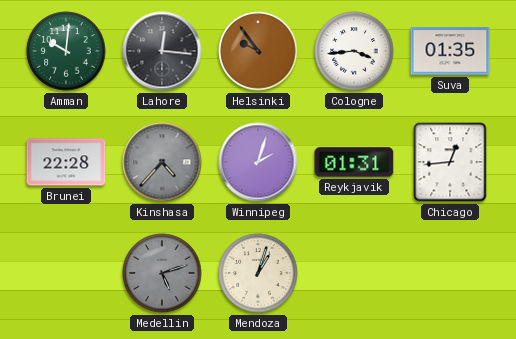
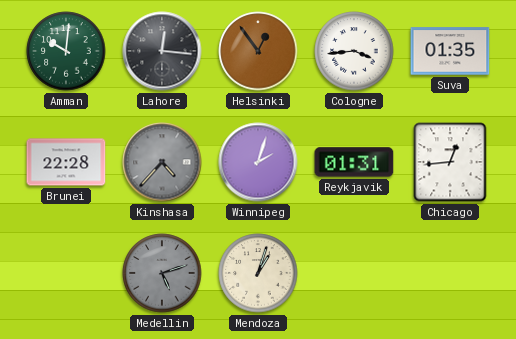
Helsinki: 9:54 -> 12:54 (258, 51)
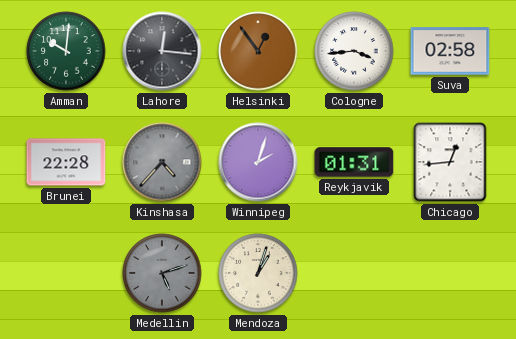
Suva: 01:35 -> 02:58 (450, 51)
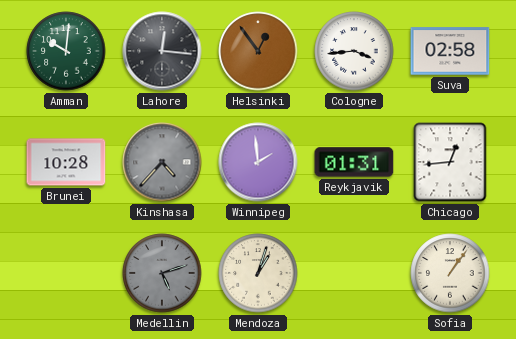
Brunei: 22:28 -> 10:28 (66, 162)
Winnipeg: 2:03 -> 1:59 (258, 162)
Sofia: none -> 1:06 (450, 273)
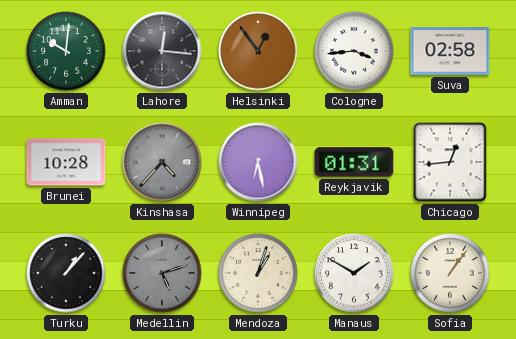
Winnipeg: 1:59 -> 6:28 (258, 162)
Turku: none -> 1:07 (66, 273)
Manaus: none -> 1:50 (354, 273)
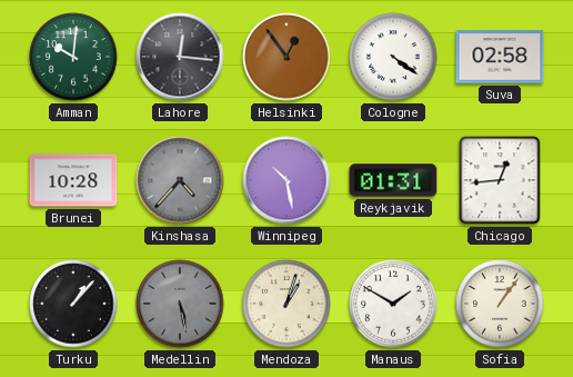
Cologne: 3:44 -> 4:21 (393, 57)
Winnipeg: 6:28 -> 10:28 (286, 180)
Medellin: 5:12 -> 5:28 (180, 304)
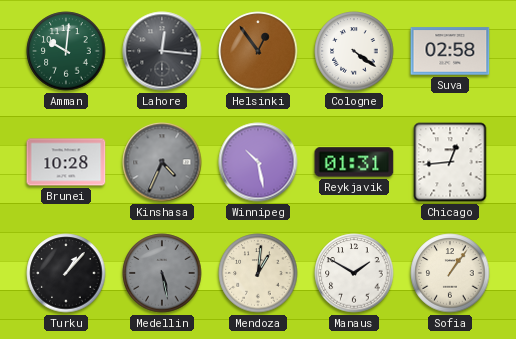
Kinshasa: 4:37 -> 4:34 (162, 162)
Mendoza: 1:03 -> 1:01 (258, 273)
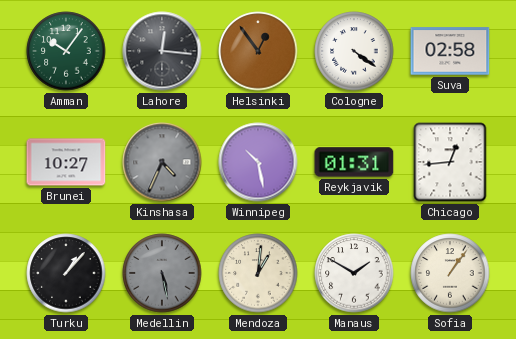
Amman: 10:01 -> 10:06 (66, 51)
Brunei: 10:28 -> 10:27 (66, 162)
